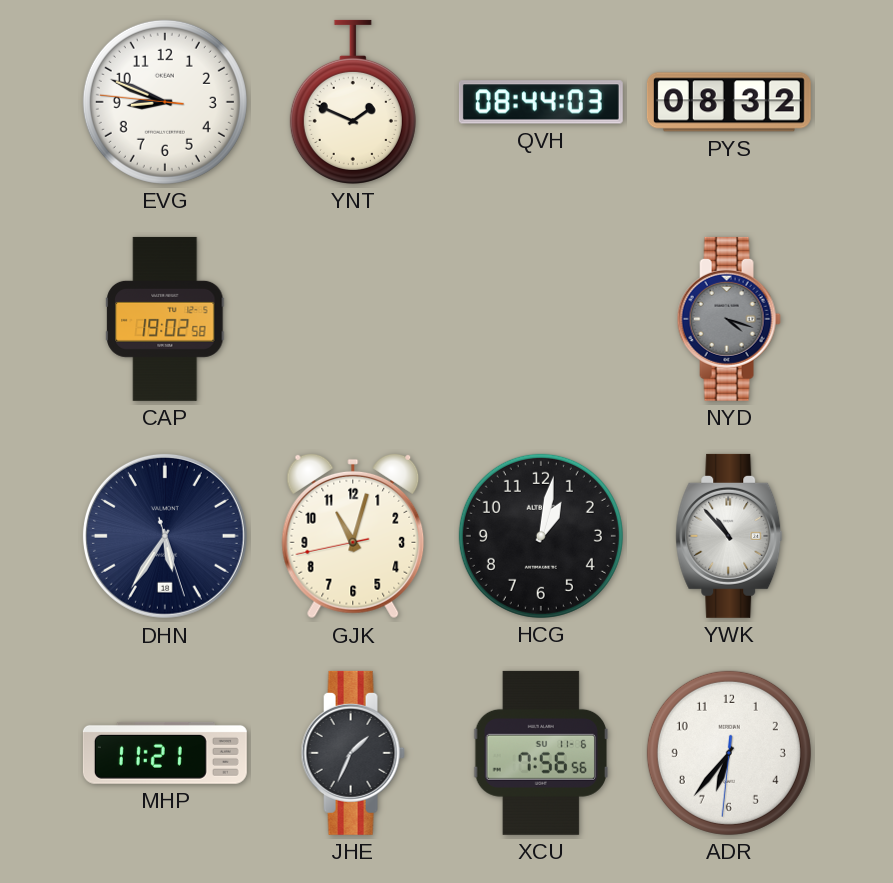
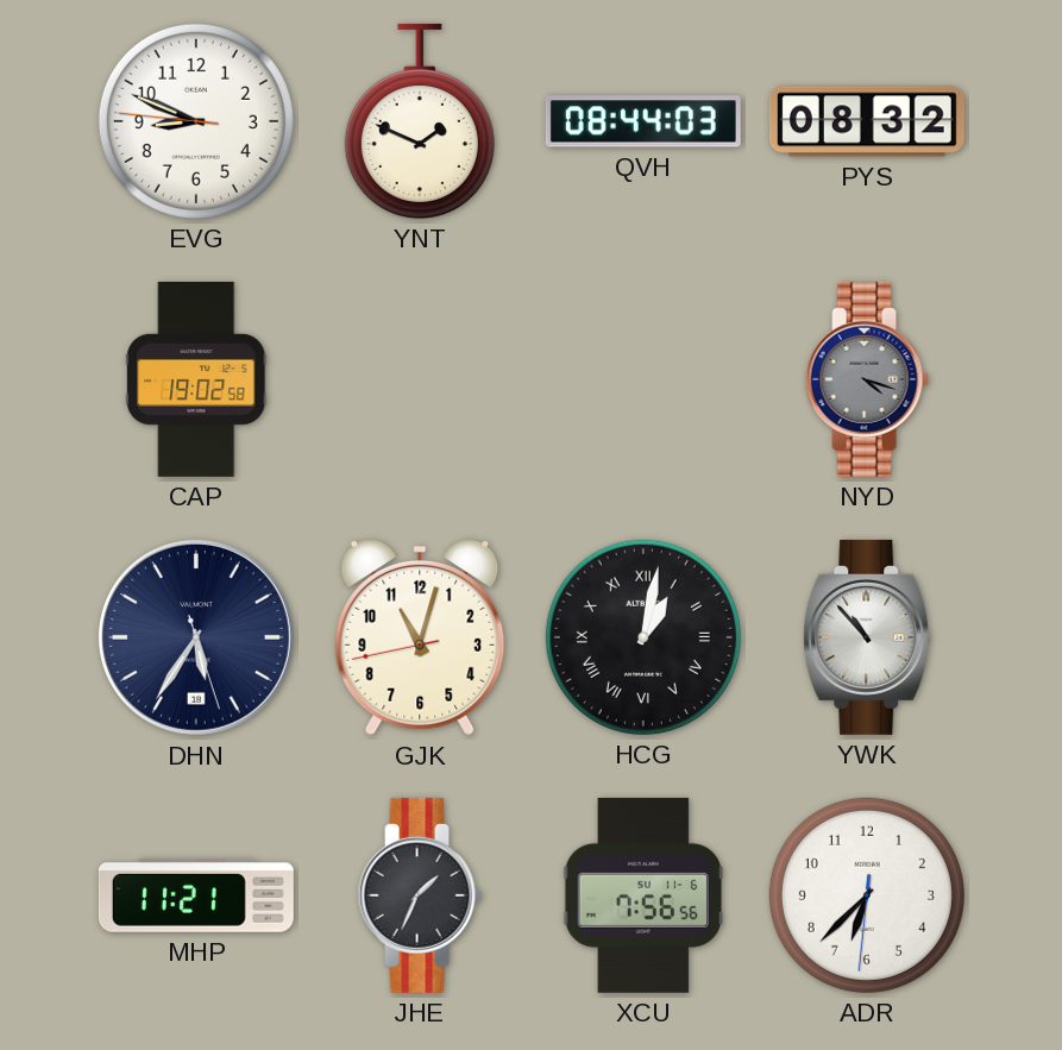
HCG numerals: Arabic -> Roman (643, 637)
ADR: 6:36 -> 6:37 (867, 895)
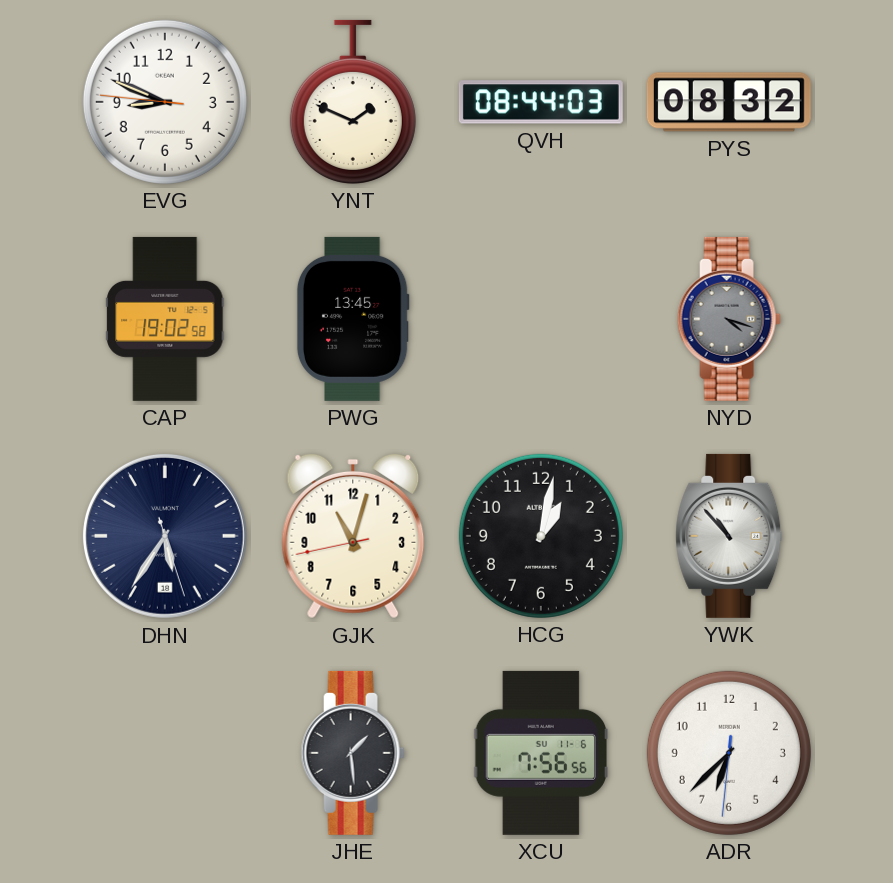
PWG: none -> 13:45 (353, 319)
HCG numerals: Roman -> Arabic (541, 536)
MHP: 11:21 -> none (196, 895)
JHE: 1:34 -> 1:29 (353, 753)
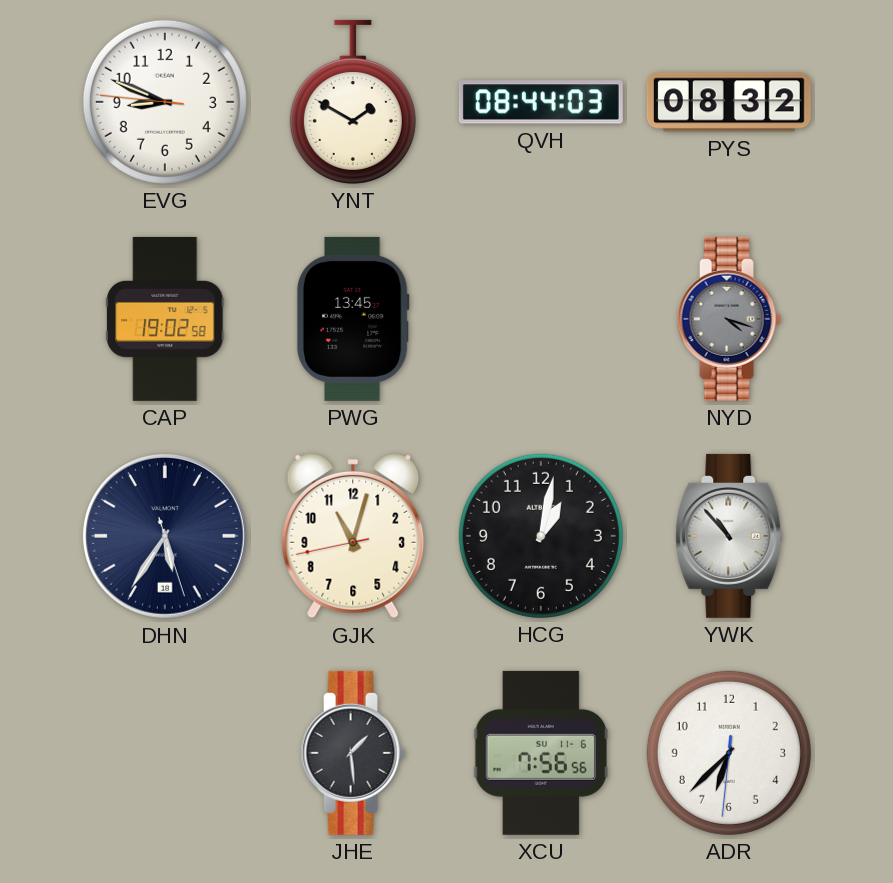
YNT: 1:49 -> 1:50 (353, 102)
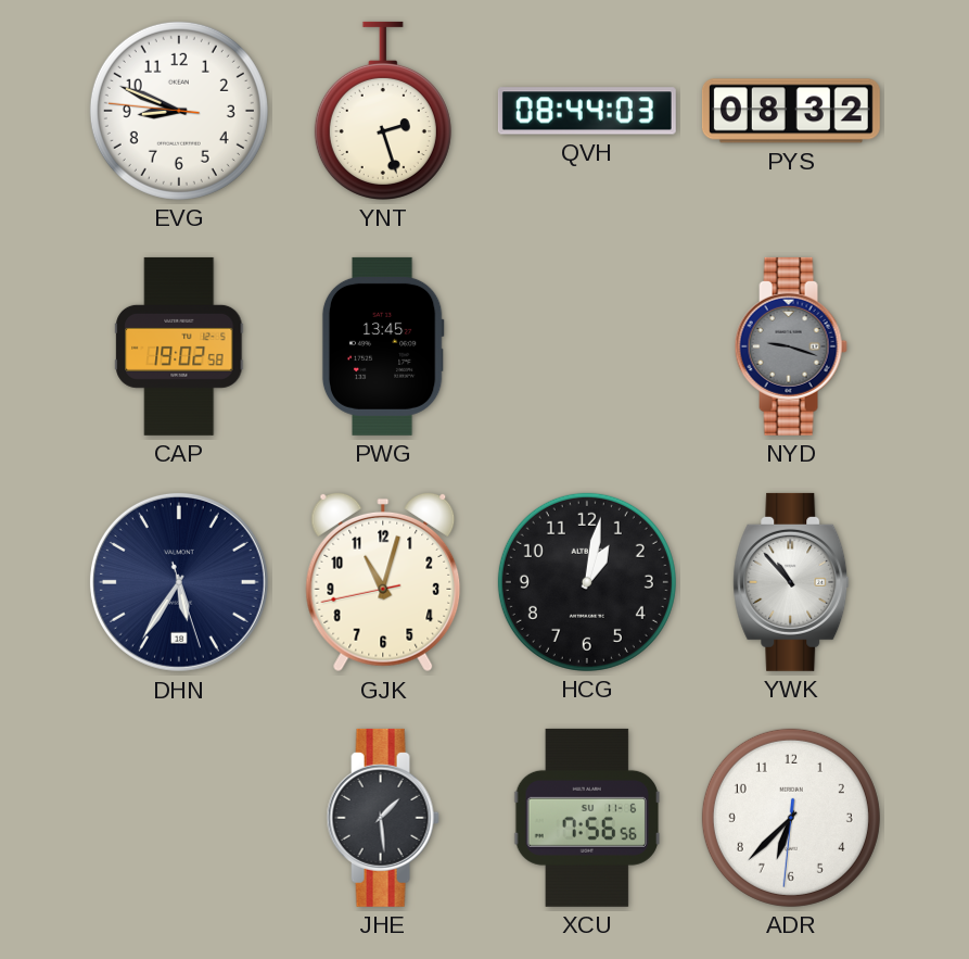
YNT: 1:50 -> 2:27 (383, 111)
NYD: 4:18 -> 9:18 (791, 346)
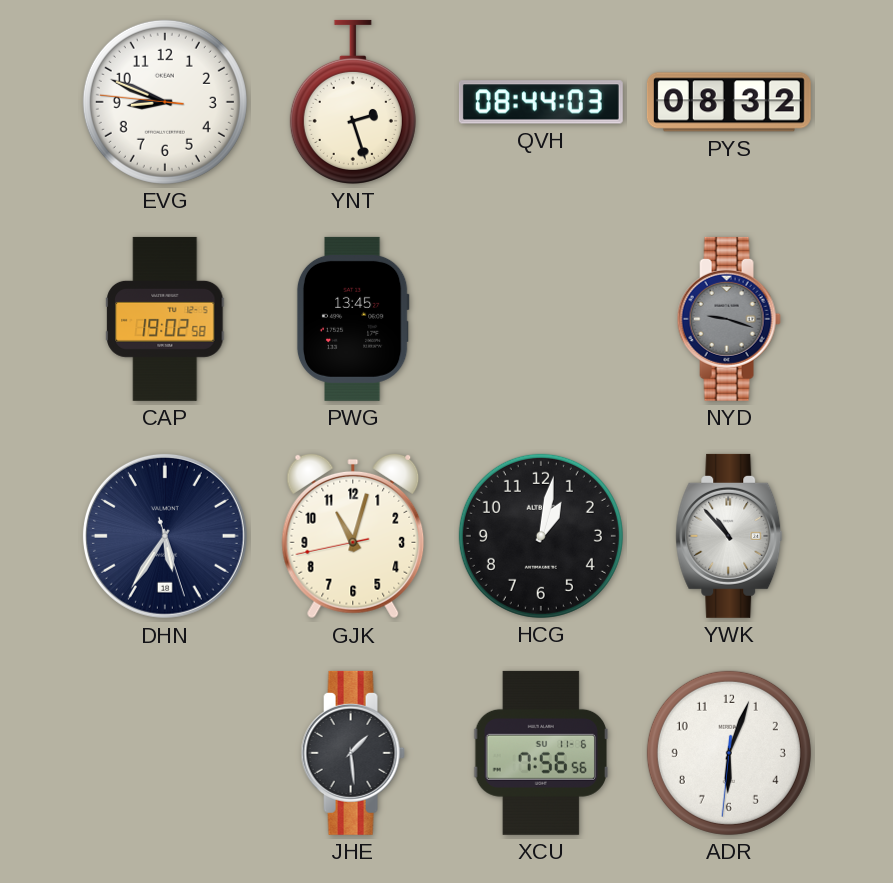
ADR: 6:37 -> 6:03 (729, 753)
